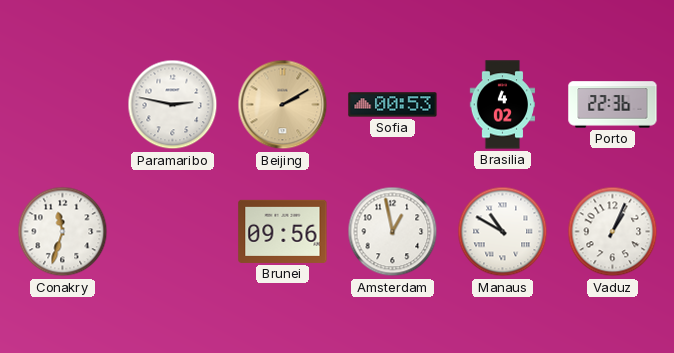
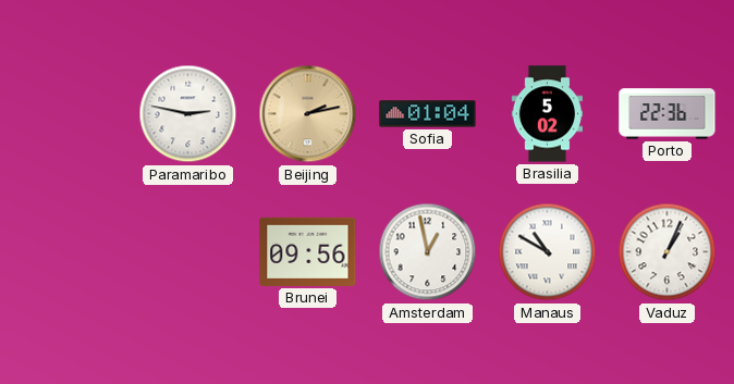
Beijing: 2:10 -> 2:13 (308, 114)
Sofia: 00:53 -> 01:04 (428, 114)
Brasilia: 4:02 -> 5:02 (547, 114)
Conakry: 11:33 -> none (63, 232)
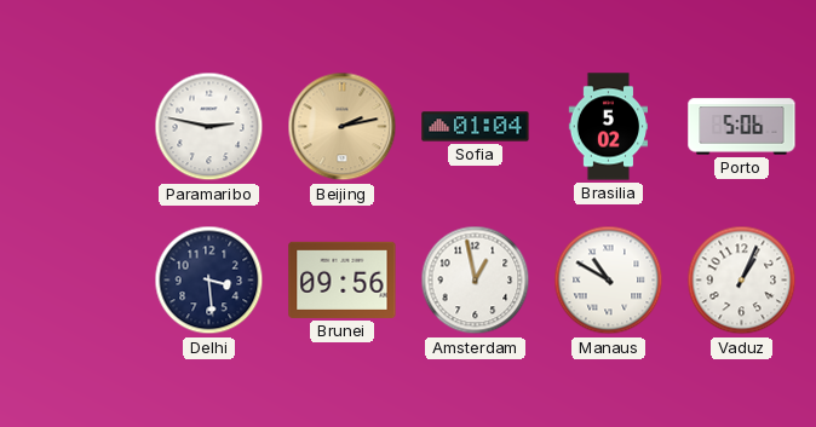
Porto: 22:36 -> 5:06 (742, 127)
Delhi: none -> 3:29 (209, 281)
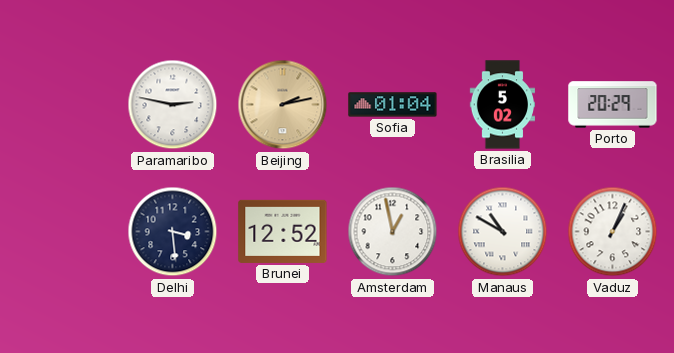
Porto: 5:06 -> 20:29 (613, 105)
Brunei: 09:56 -> 12:52 (283, 231)
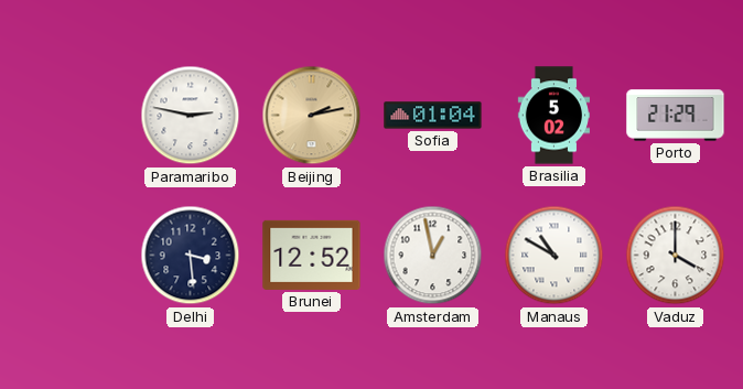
Porto: 20:29 -> 21:29 (676, 116)
Vaduz: 1:04 -> 4:00 (676, 256)
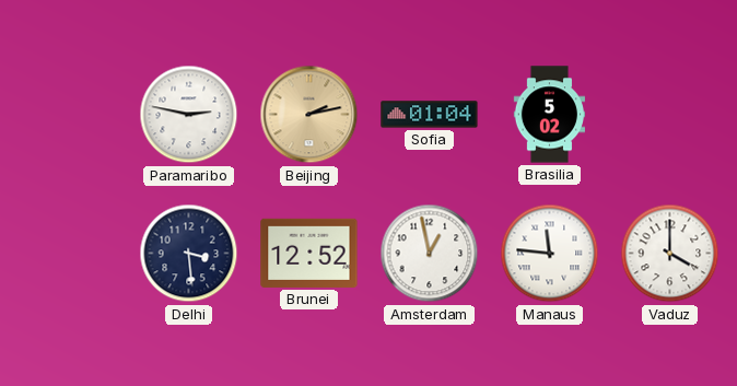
Porto: 21:29 -> none (676, 116)
Manaus: 10:50 -> 11:46 (550, 254)
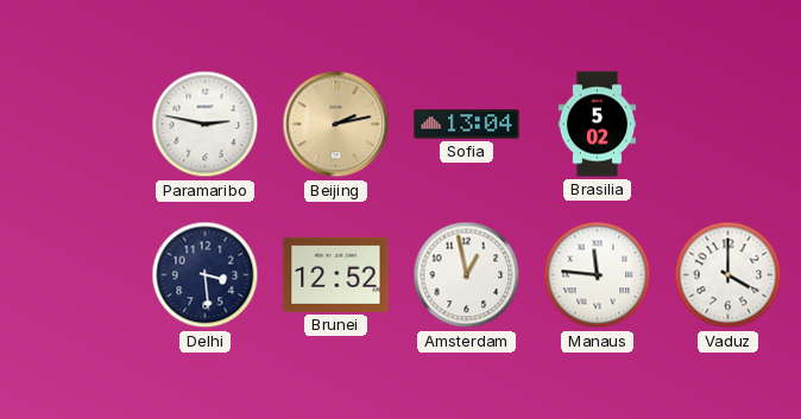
Sofia: 01:04 -> 13:04 (467, 125)
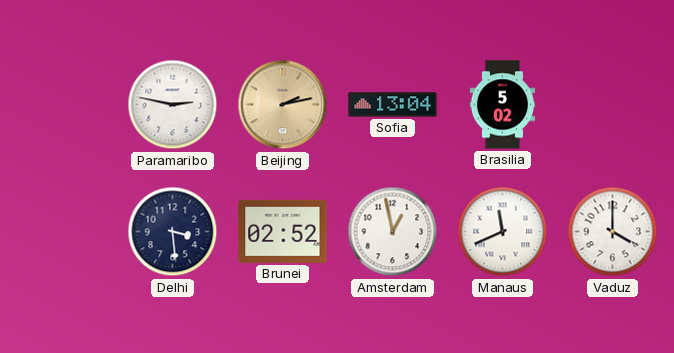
Brunei: 12:52 -> 02:52 (283, 231)
Manaus: 11:46 -> 11:41 (503, 232)
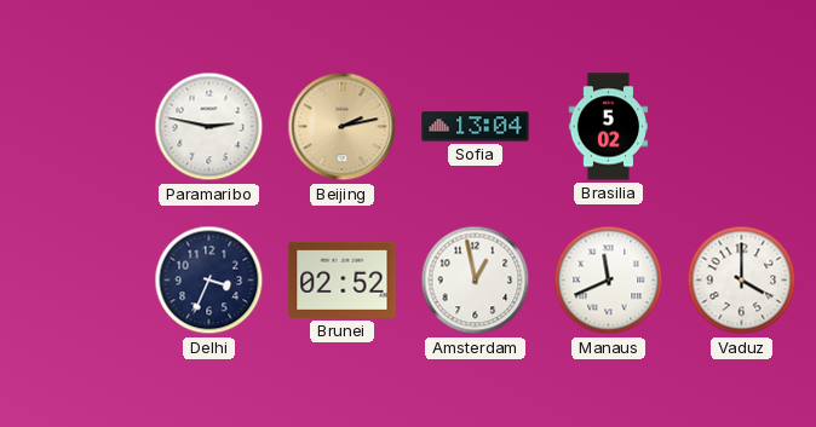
Delhi: 3:29 -> 3:34 (209, 281)
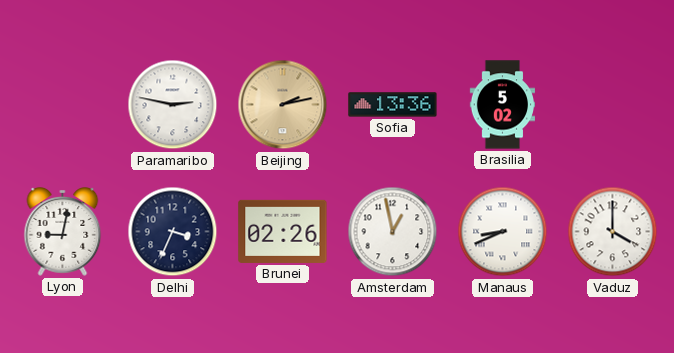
Sofia: 13:04 -> 13:36 (393, 105)
Lyon: none -> 9:02 (63, 232)
Brunei: 02:52 -> 02:26 (283, 231)
Manaus: 11:41 -> 8:41 (503, 232)
